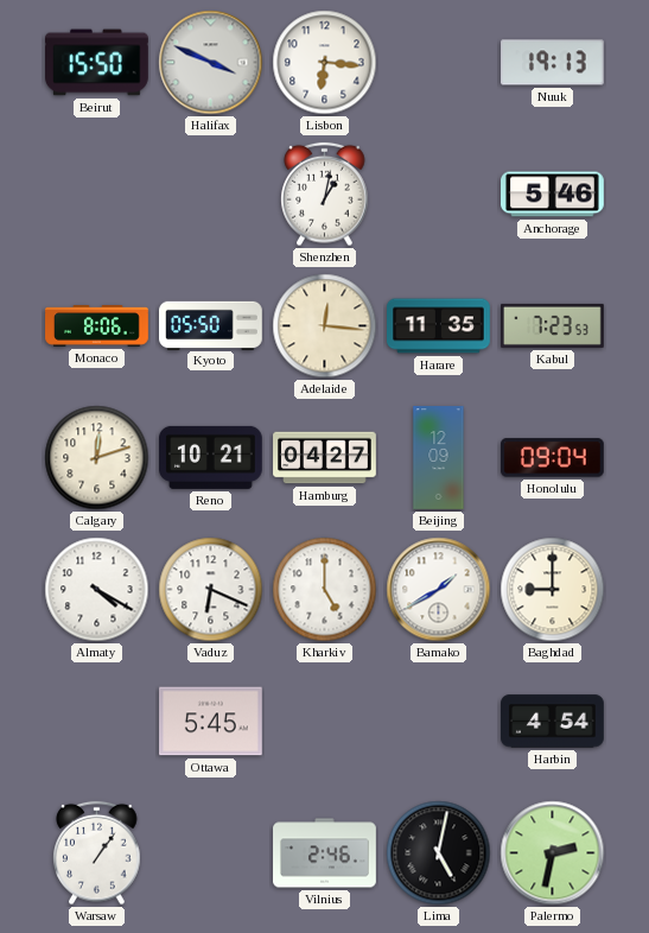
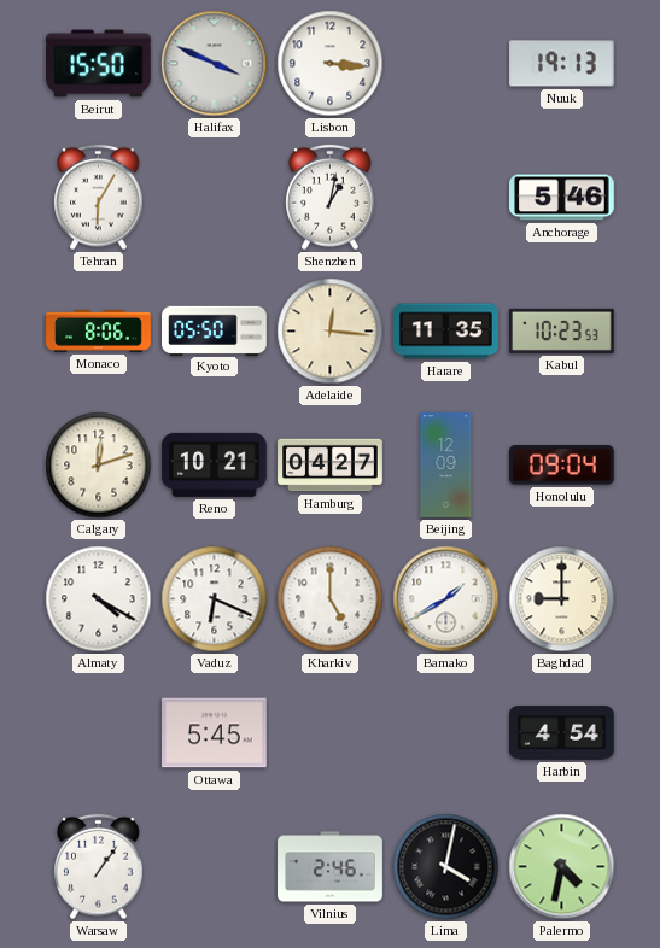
Lisbon: 6:16 -> 3:16 (331, 64)
Tehran: none -> 6:05 (99, 198)
Kabul: 7:23 -> 10:23 (562, 330)
Lima: 5:02 -> 4:02 (446, 867)
Palermo: 2:32 -> 4:32 (562, 867)
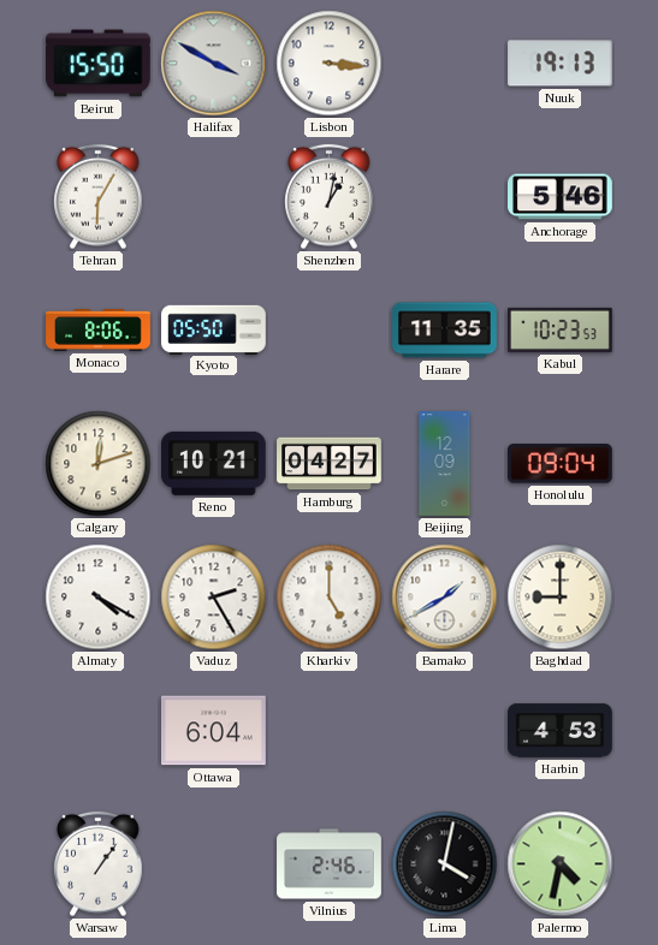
Halifax: 3:49 -> 3:50 (214, 64)
Adelaide: 12:16 -> none (331, 332)
Vaduz: 6:19 -> 2:25 (214, 598)
Ottawa: 5:45 -> 6:04 (214, 731)
Harbin: 4:54 -> 4:53 (561, 731)
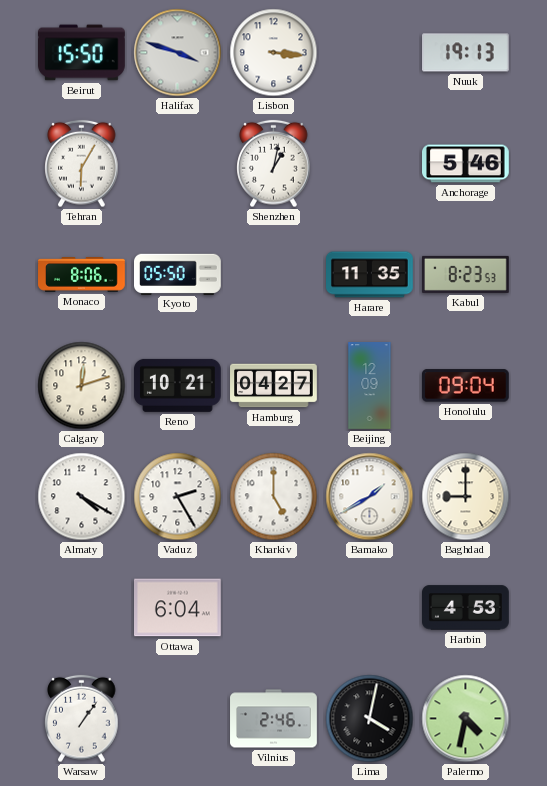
Halifax: 3:50 -> 3:48 (178, 53)
Kabul: 10:23 -> 8:23 (466, 274)
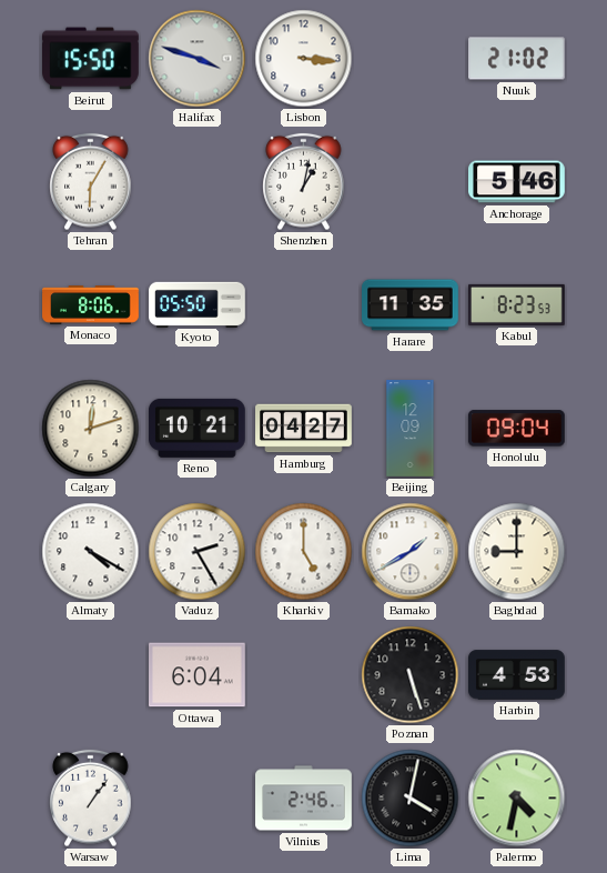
Nuuk: 19:13 -> 21:02 (517, 59)
Poznan: none -> 5:27 (411, 675)
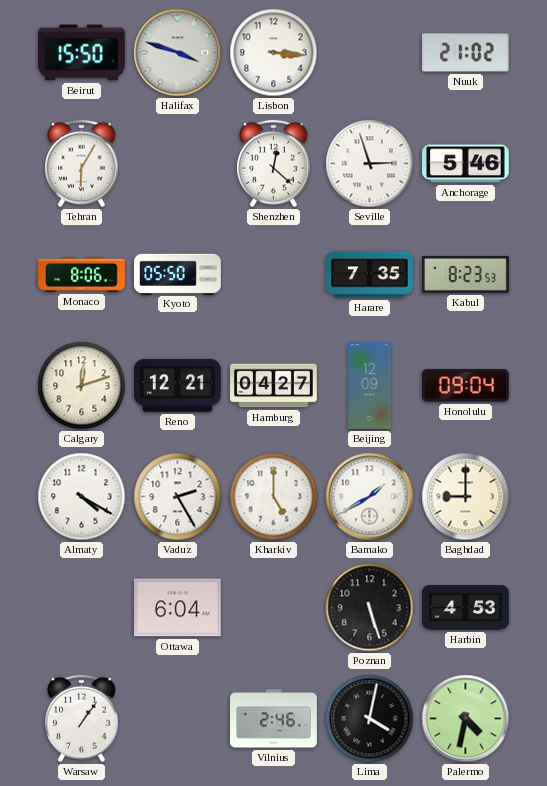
Shenzhen: 1:02 -> 12:22 (274, 164)
Seville: none -> 2:57 (370, 164)
Harare: 11:35 -> 7:35 (370, 275)
Reno: 10:21 -> 12:21 (178, 385)
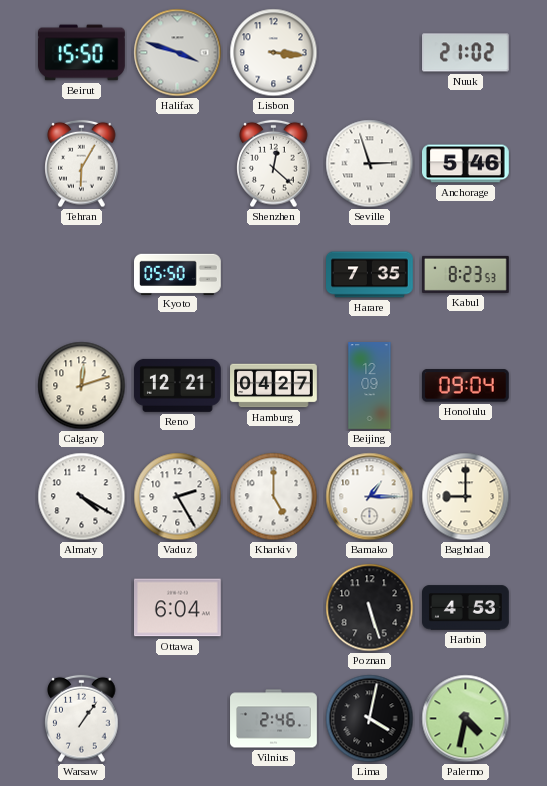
Monaco: 8:06 -> none (82, 275)
Bamako: 1:40 -> 1:15 (370, 497)
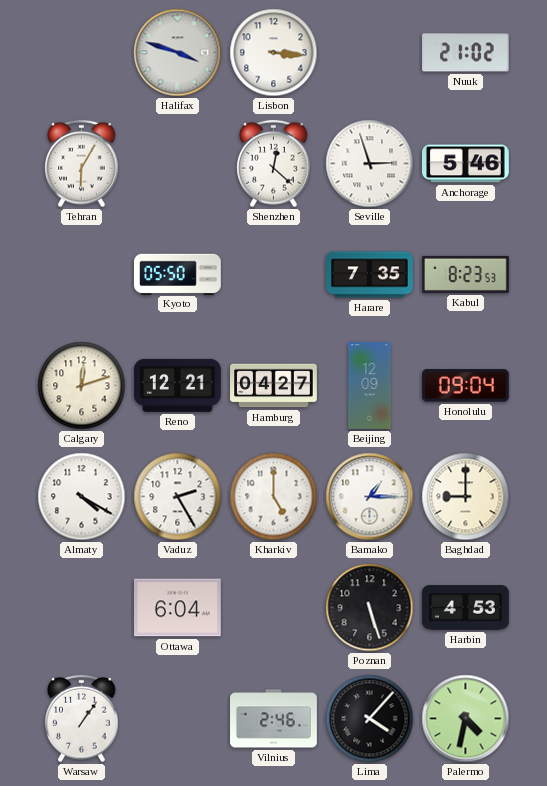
Beirut: 15:50 -> none (82, 53)
Lima: 4:02 -> 4:07 (370, 719)
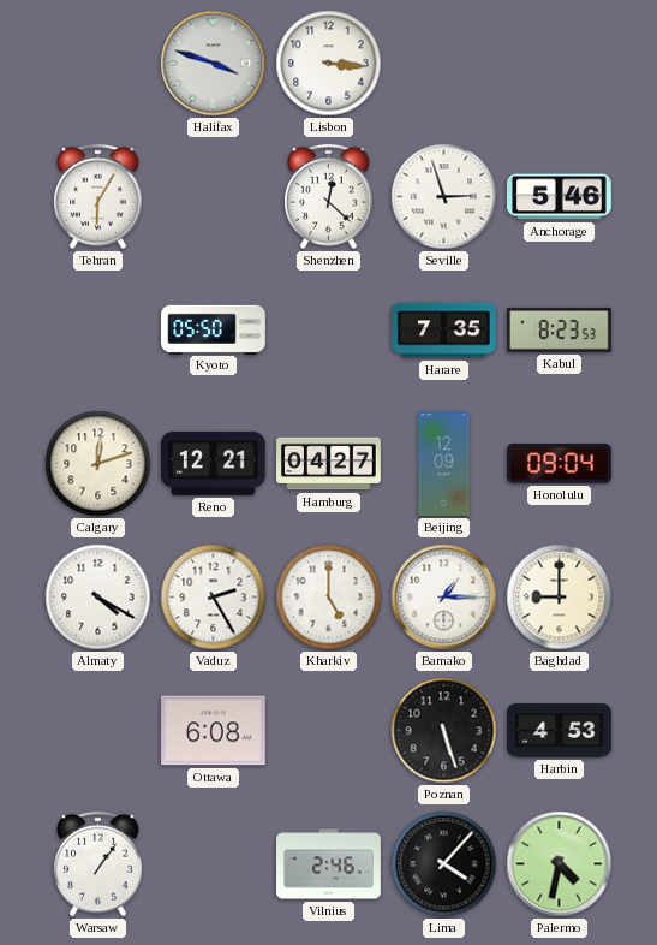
Nuuk: 21:02 -> none (466, 53)
Ottawa: 6:04 -> 6:08 (214, 731)
